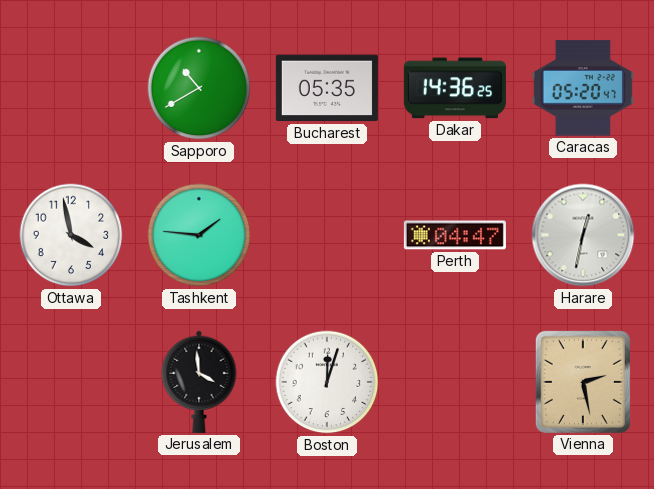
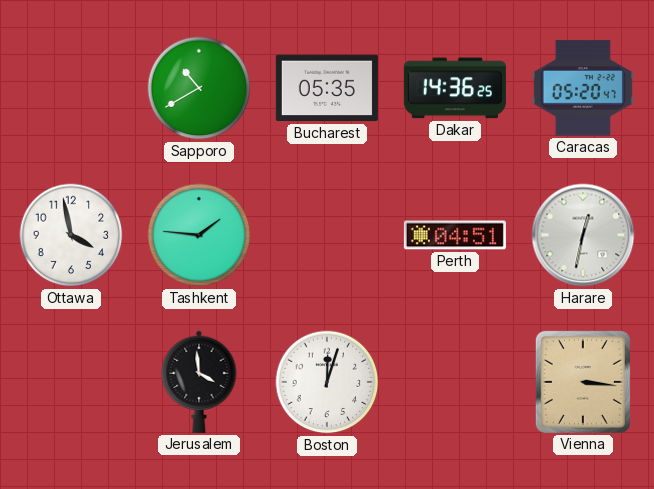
Perth: 04:47 -> 04:51 (455, 235)
Vienna: 2:28 -> 3:16 (583, 382)
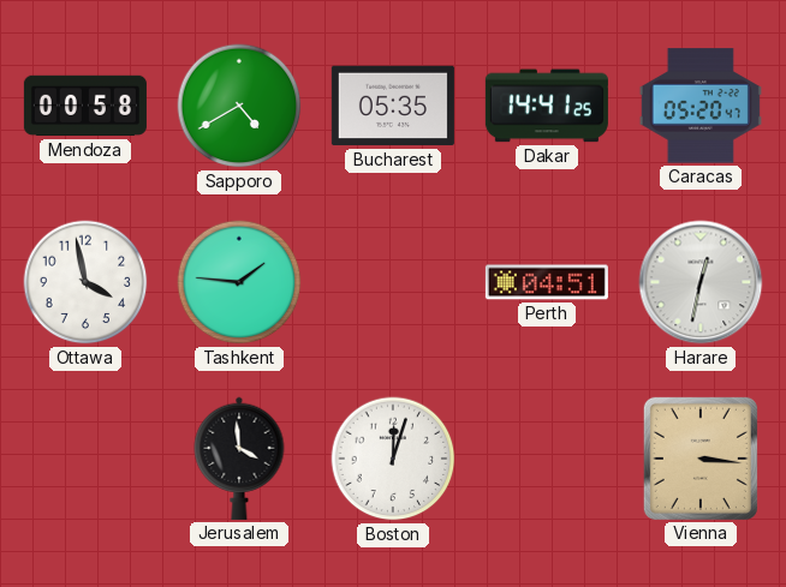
Mendoza: none -> 00:58 (85, 106)
Sapporo: 10:40 -> 4:40 (239, 106)
Dakar: 14:36 -> 14:41 (547, 106)
